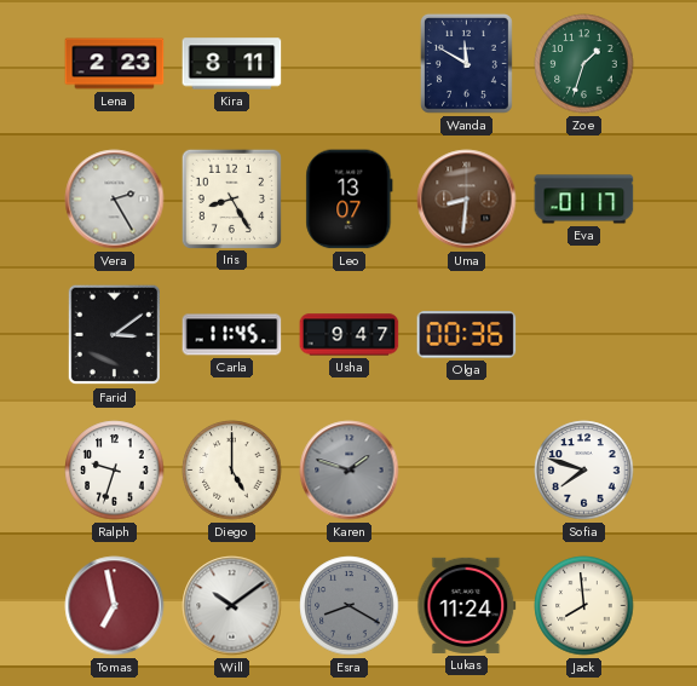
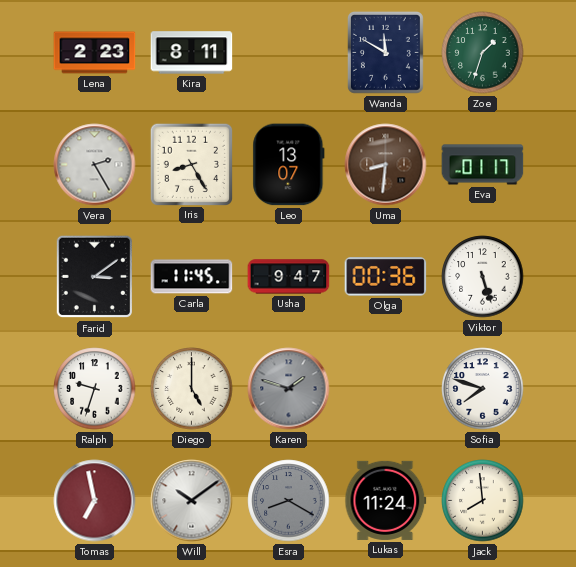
Viktor: none -> 5:27 (483, 277)
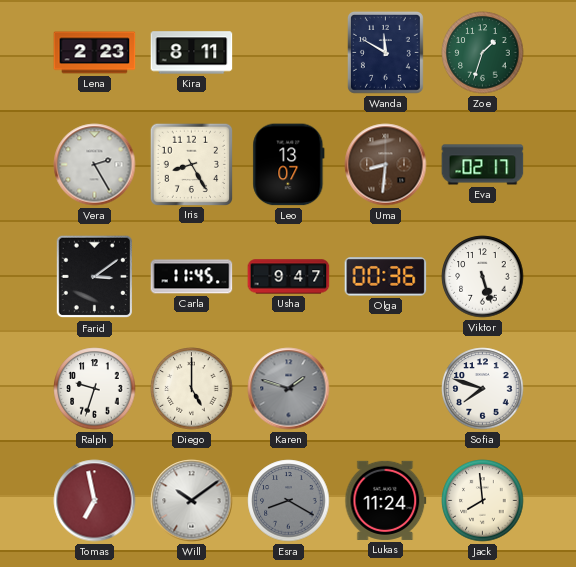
Eva: 01:17 -> 02:17 (483, 165)
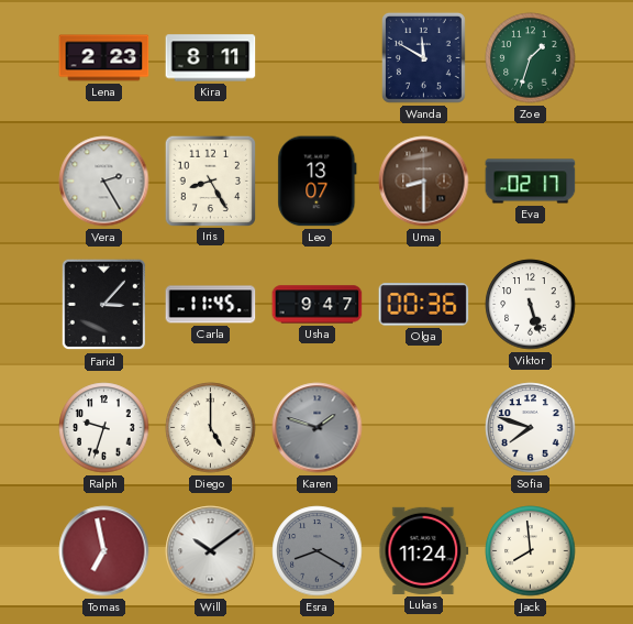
Uma: 8:31 -> 8:30 (424, 182)
Farid: 3:09 -> 3:07 (104, 305)
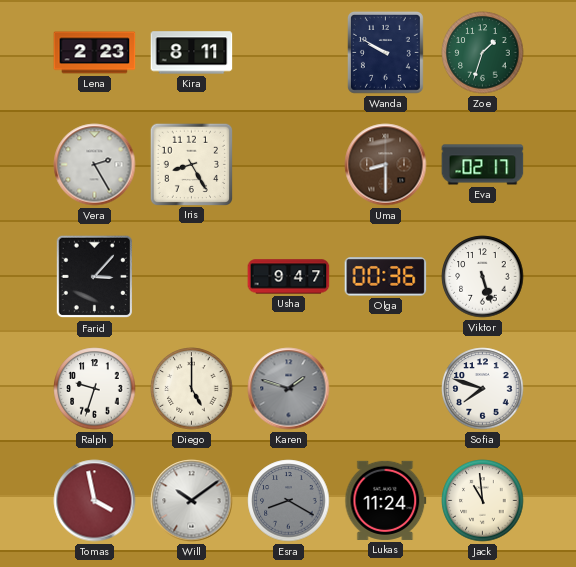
Wanda: 11:50 -> 9:50 (385, 52)
Leo: 13:07 -> none (318, 182)
Carla: 11:45 -> none (211, 305)
Tomas: 6:58 -> 3:58 (95, 501)
Jack: 7:59 -> 10:59 (483, 501)
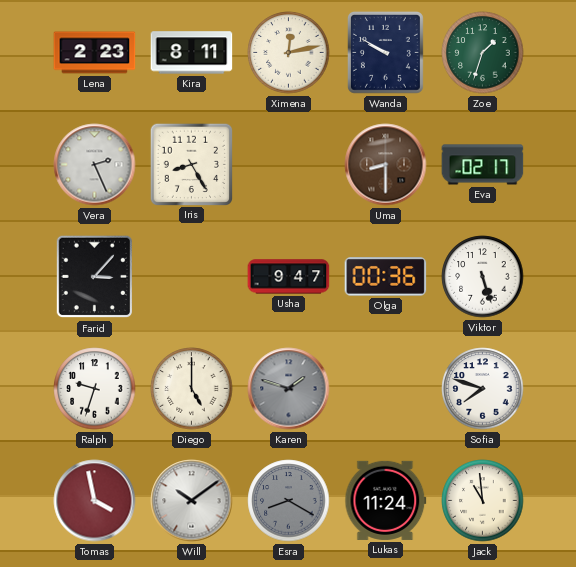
Ximena: none -> 12:13 (289, 53)
Vera: 2:25 -> 2:26 (95, 165)
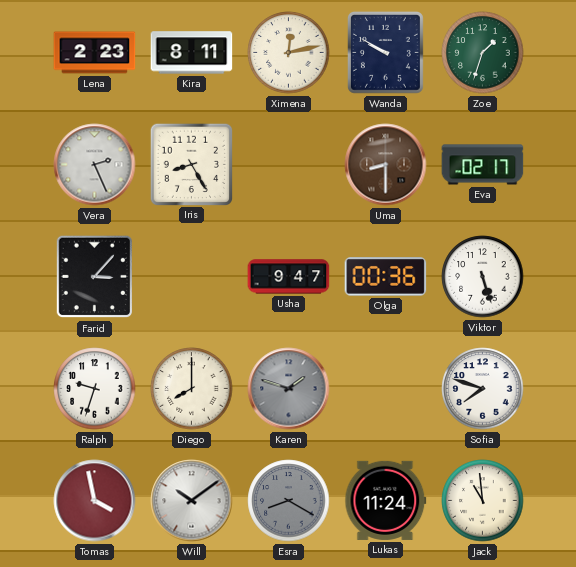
Diego: 5:00 -> 8:00 (192, 389)
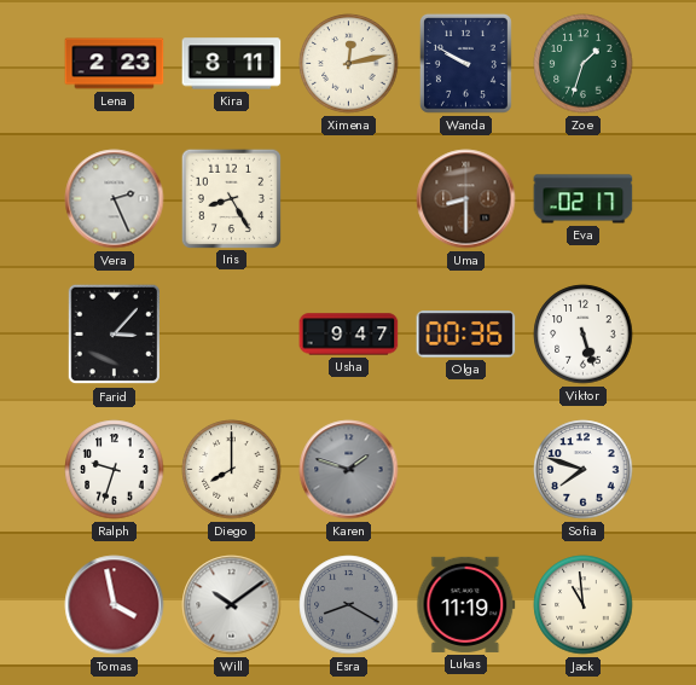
Lukas: 11:24 -> 11:19 (466, 604)
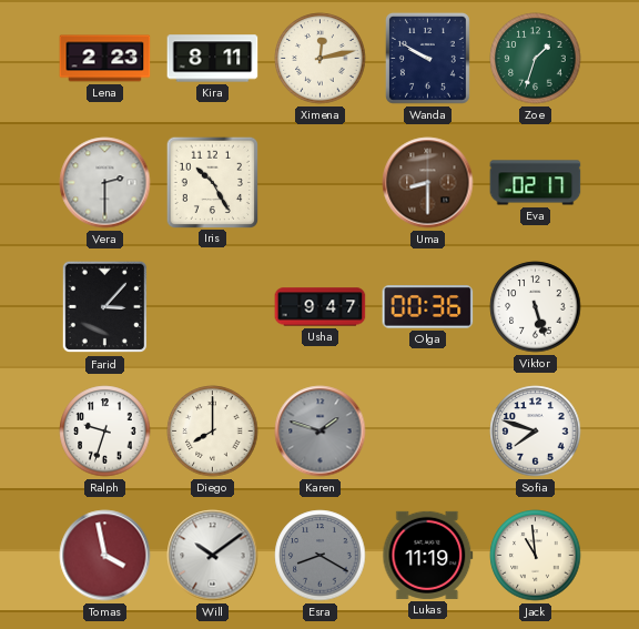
Vera: 2:26 -> 2:30 (105, 183)
Iris: 8:25 -> 10:25 (212, 182)
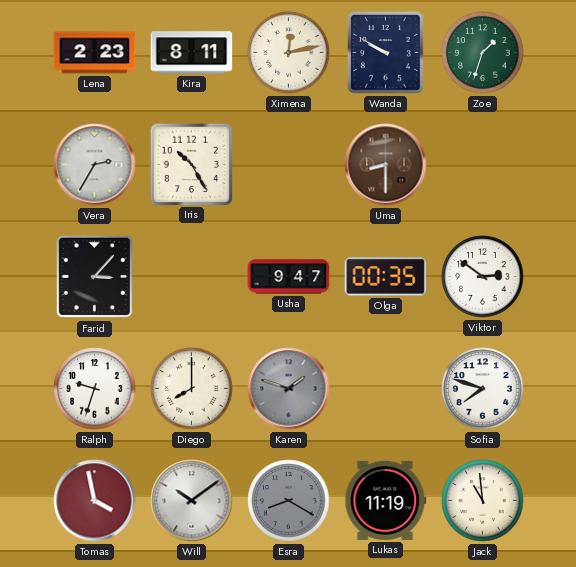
Vera: 2:30 -> 2:35 (95, 165)
Eva: 02:17 -> none (536, 183)
Olga: 00:36 -> 00:35 (386, 277)
Viktor: 5:27 -> 2:51 (483, 277)
